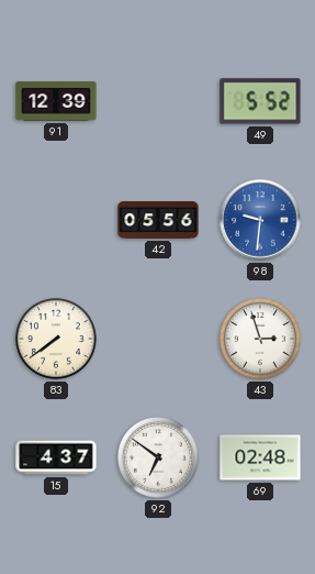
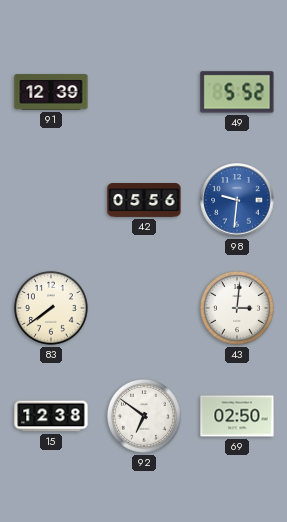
43: 2:57 -> 3:01 (237, 308)
15: 4:37 -> 12:38 (51, 416)
69: 02:48 -> 02:50 (237, 416)
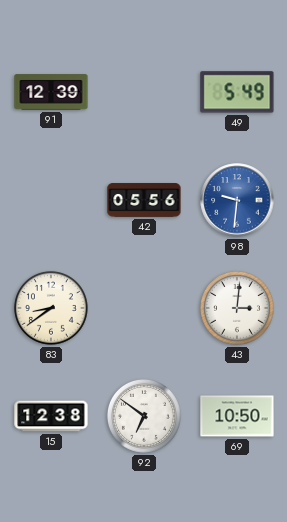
49: 5:52 -> 5:49 (237, 92)
83: 7:39 -> 8:39 (51, 308)
69: 02:50 -> 10:50 (237, 416)
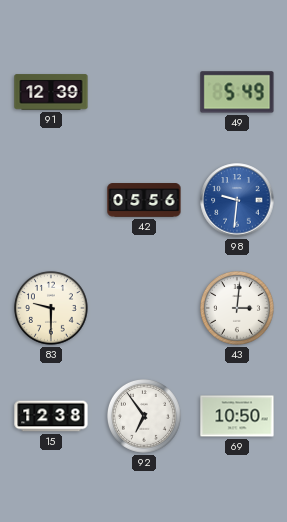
83: 8:39 -> 9:30 (51, 308)
92: 6:51 -> 6:54 (144, 416)
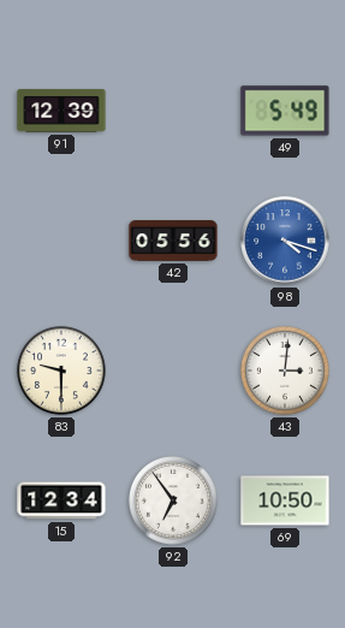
98: 9:31 -> 4:18 (285, 241)
15: 12:38 -> 12:34 (61, 500)
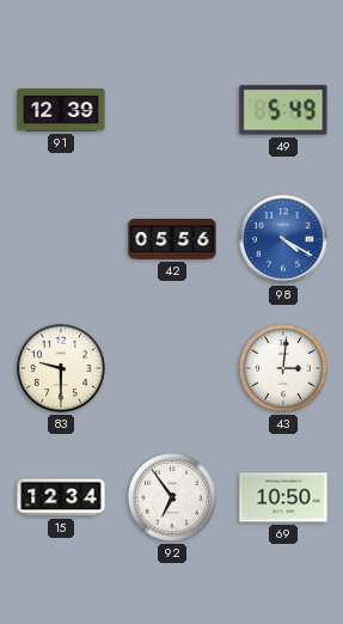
98: 4:18 -> 4:20 (283, 239)
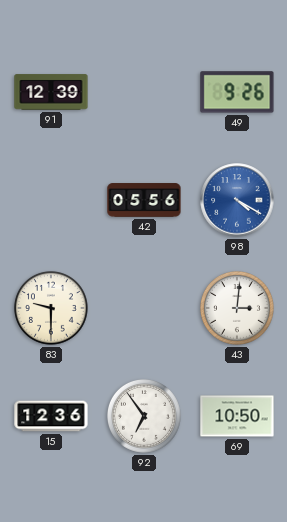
49: 5:49 -> 9:26 (237, 92)
15: 12:34 -> 12:36 (51, 416)
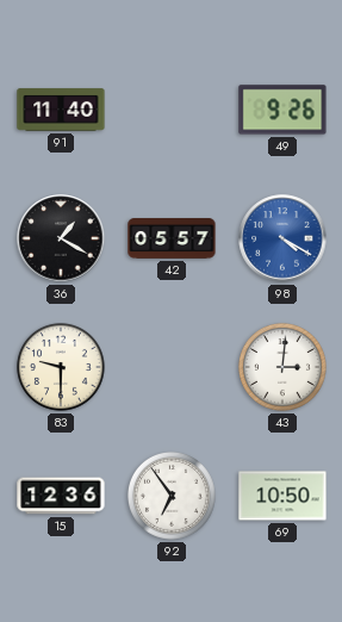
91: 12:39 -> 11:40 (61, 110)
36: none -> 1:20 (61, 238)
42: 05:56 -> 05:57 (172, 238)
